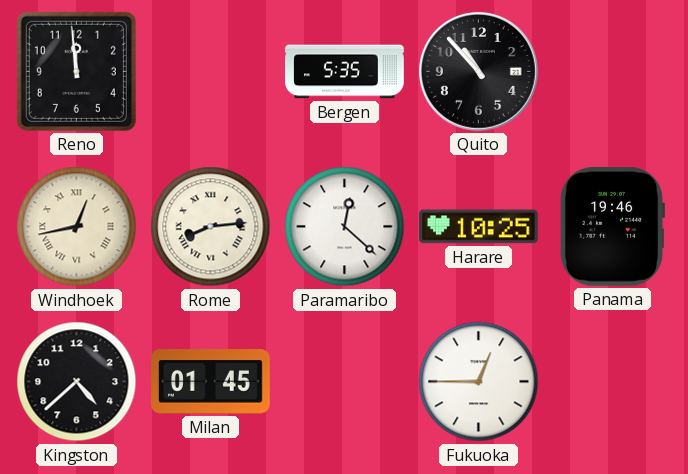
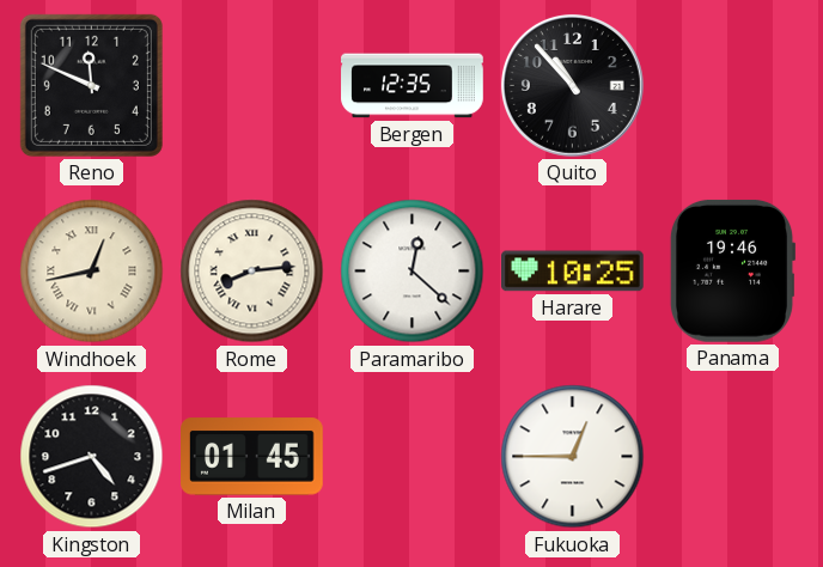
Reno: 11:59 -> 11:49 (91, 85)
Bergen: 5:35 -> 12:35 (413, 86)
Kingston: 4:38 -> 4:42 (92, 457)
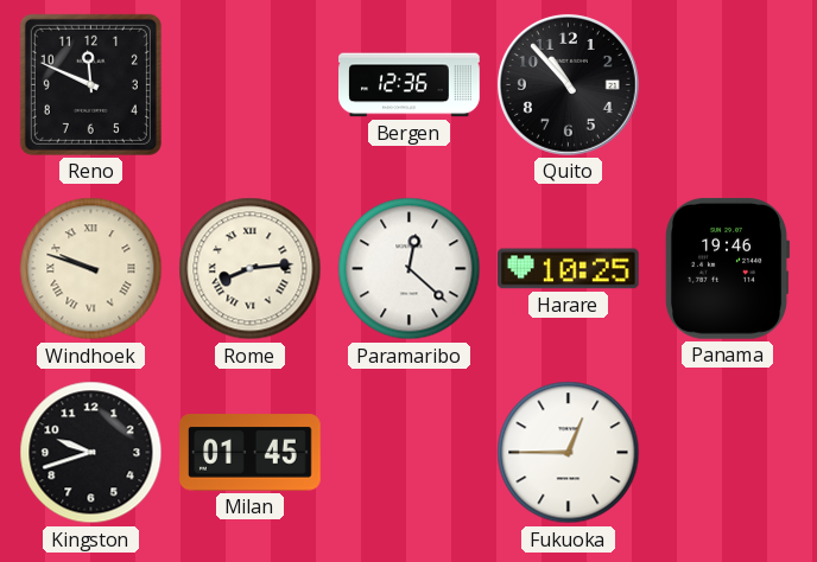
Bergen: 12:35 -> 12:36 (410, 85)
Windhoek: 12:43 -> 9:48 (91, 269)
Kingston: 4:42 -> 9:42 (91, 453)
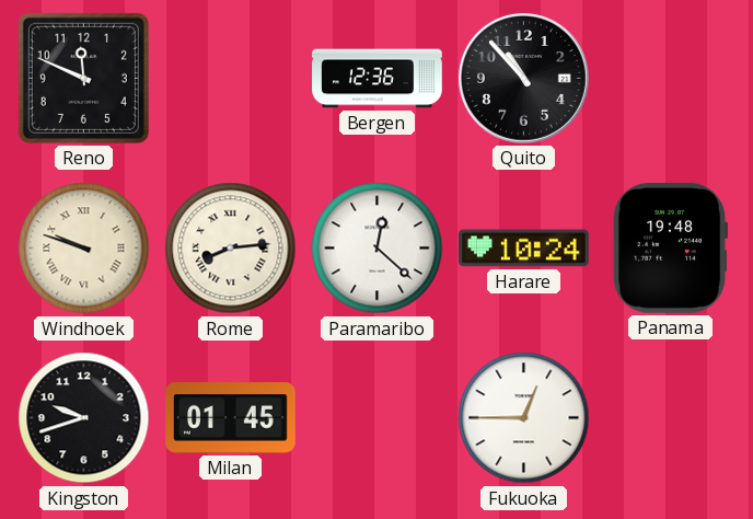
Harare: 10:25 -> 10:24 (524, 249)
Panama: 19:46 -> 19:48 (670, 247)
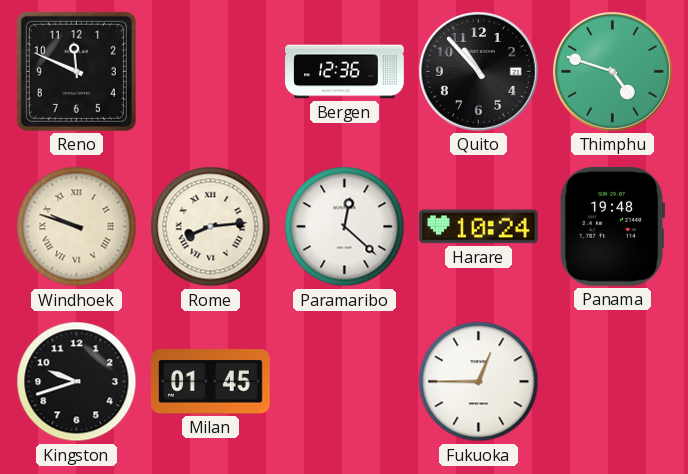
Thimphu: none -> 4:48 (612, 71)
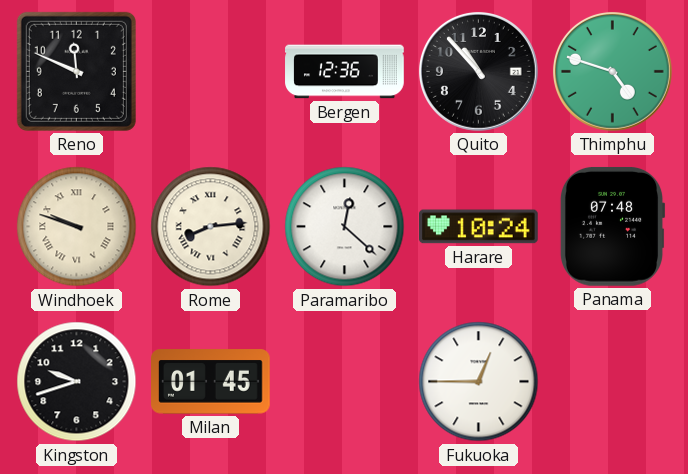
Panama: 19:48 -> 07:48 (612, 226)
